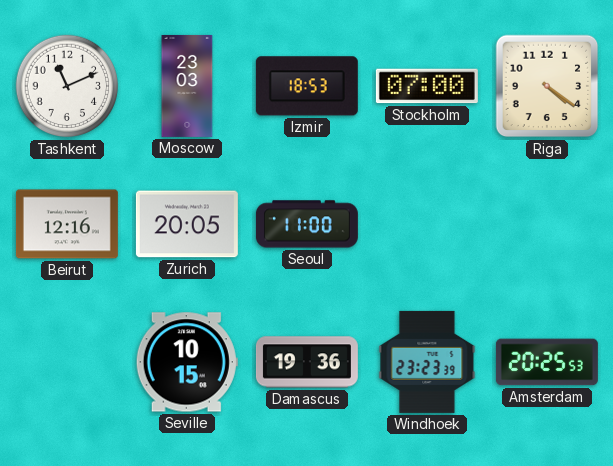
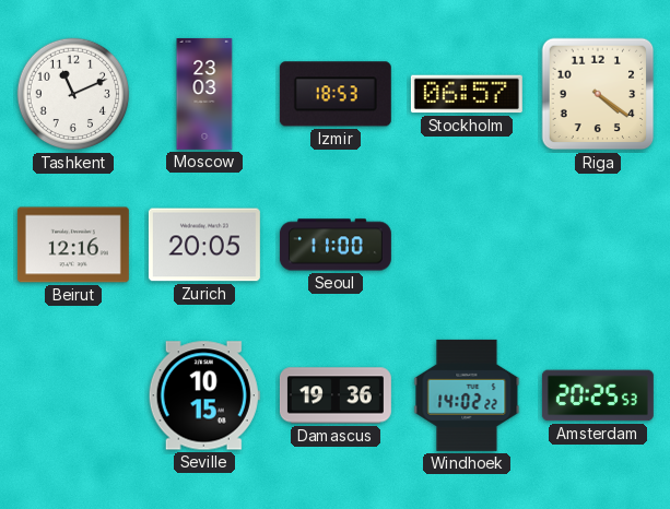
Stockholm: 07:00 -> 06:57 (467, 94)
Windhoek: 23:23 -> 14:02 (467, 395)
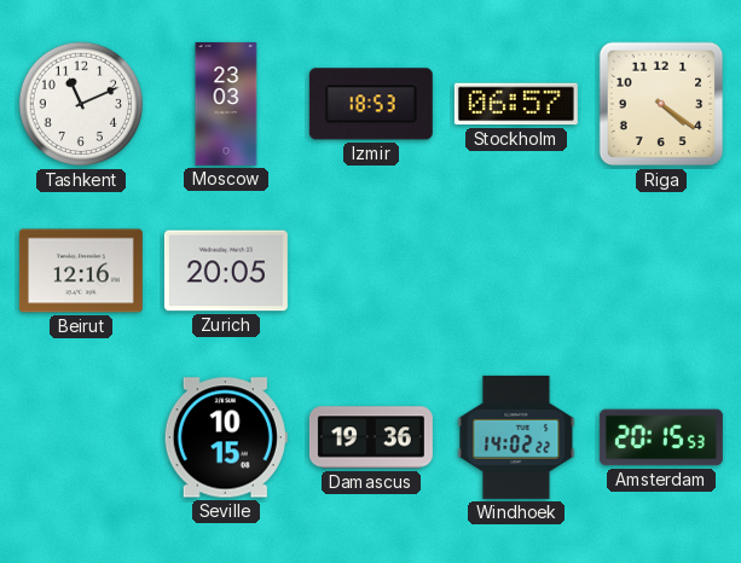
Seoul: 11:00 -> none (336, 245)
Amsterdam: 20:25 -> 20:15 (661, 437)
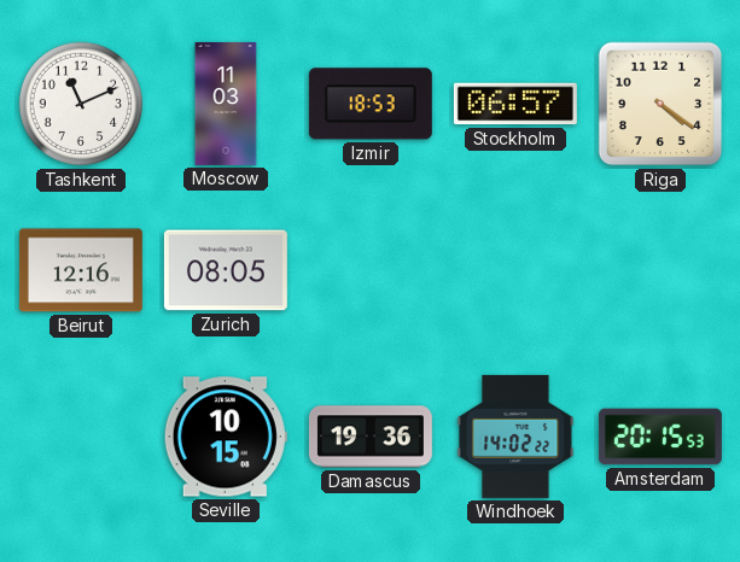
Moscow: 23:03 -> 11:03 (226, 104)
Zurich: 20:05 -> 08:05 (226, 270)
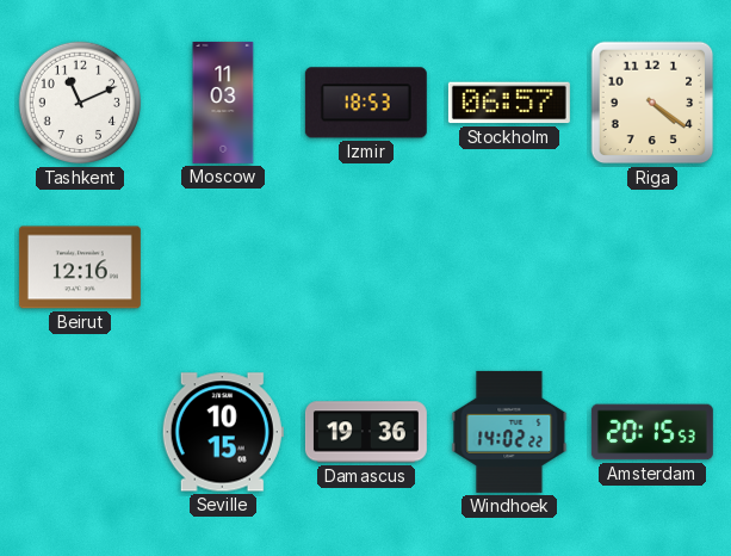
Zurich: 08:05 -> none (226, 270)
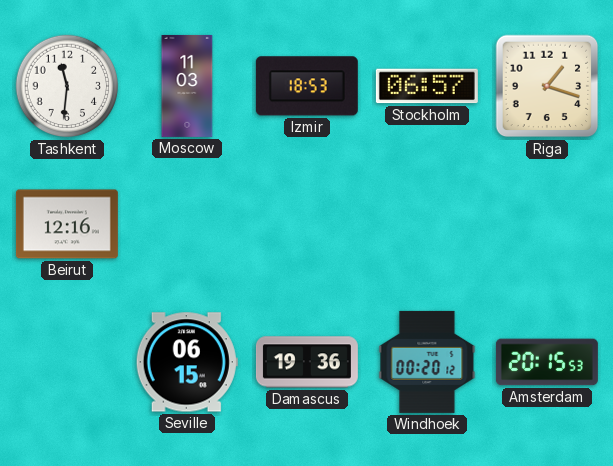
Tashkent: 11:11 -> 11:31 (67, 86)
Riga: 4:21 -> 1:18 (547, 86)
Seville: 10:15 -> 06:15 (187, 362)
Windhoek: 14:02 -> 00:20 (427, 362)
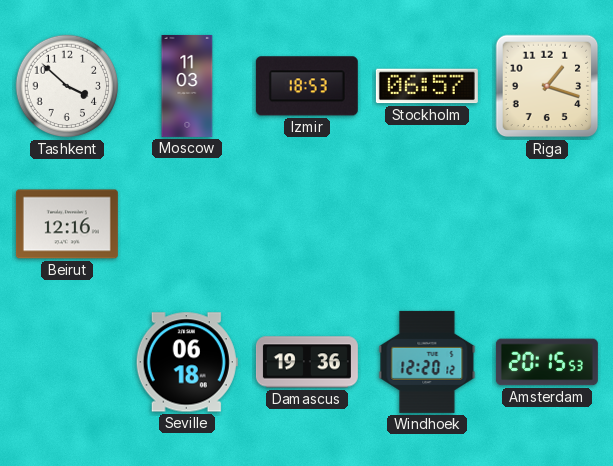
Tashkent: 11:31 -> 3:52 (67, 86)
Seville: 06:15 -> 06:18 (187, 362)
Windhoek: 00:20 -> 12:20 (427, 362)
